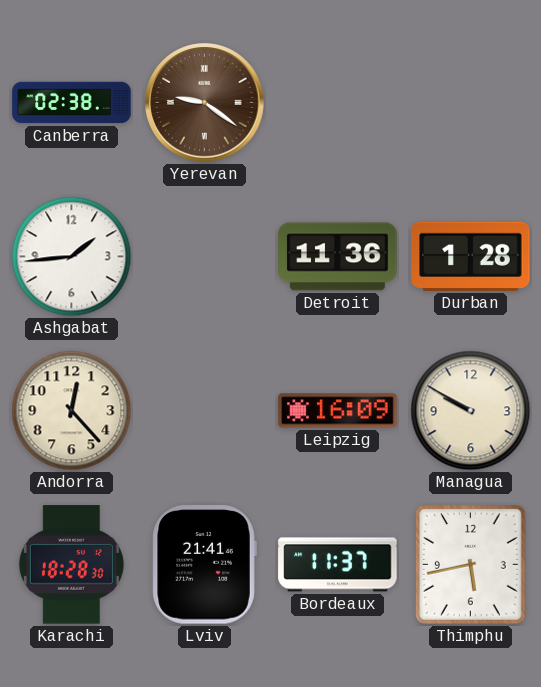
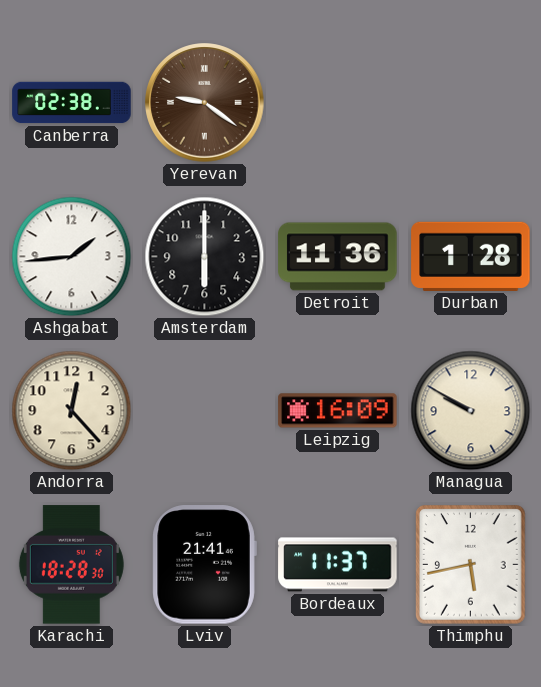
Amsterdam: none -> 6:00 (205, 257)
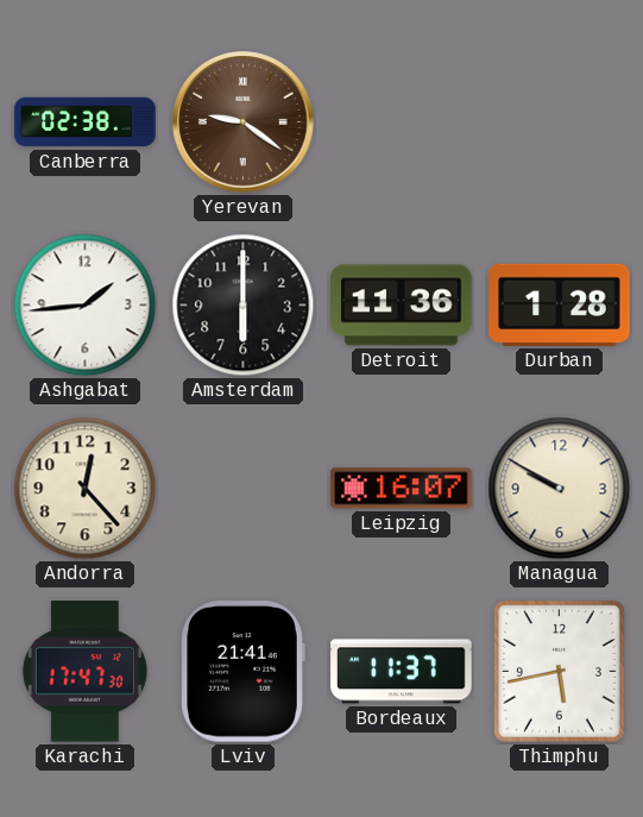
Leipzig: 16:09 -> 16:07 (402, 489)
Karachi: 18:28 -> 17:47 (84, 672)
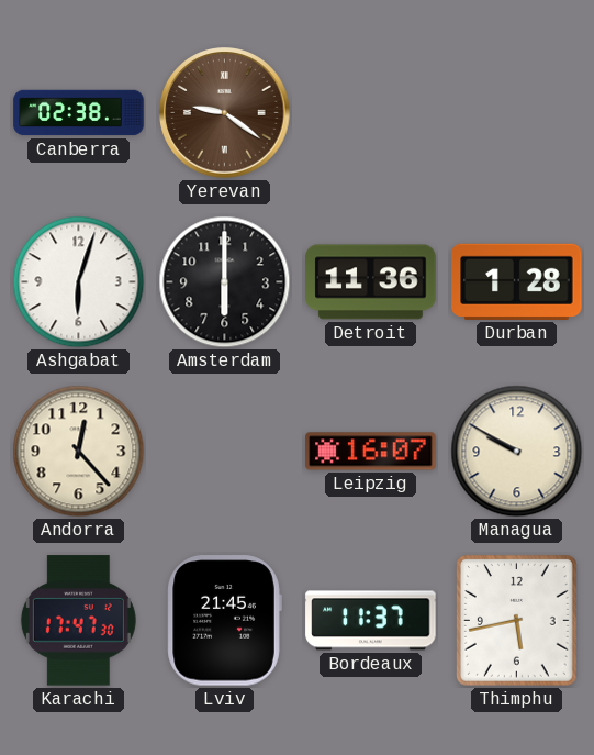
Ashgabat: 1:44 -> 6:03 (79, 282)
Lviv: 21:41 -> 21:45 (224, 621)
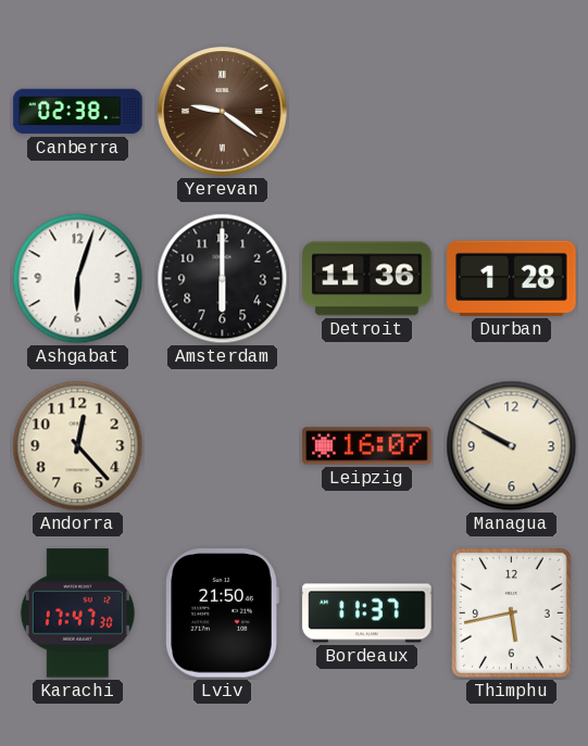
Lviv: 21:45 -> 21:50 (222, 614)
